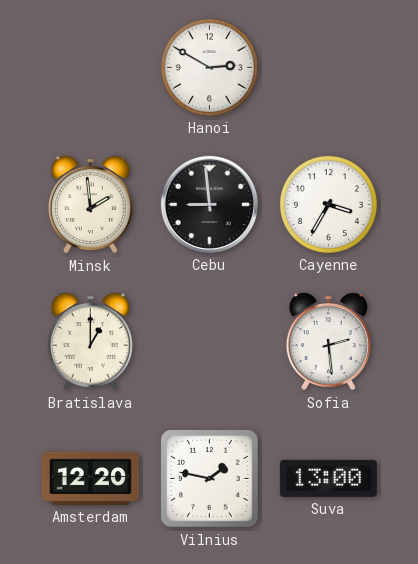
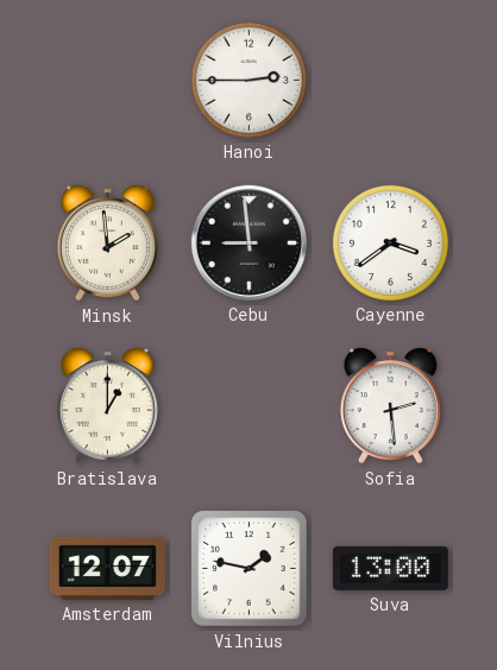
Hanoi: 2:50 -> 2:45 (248, 80)
Cayenne: 3:35 -> 3:39 (390, 242)
Amsterdam: 12:20 -> 12:07 (107, 568)
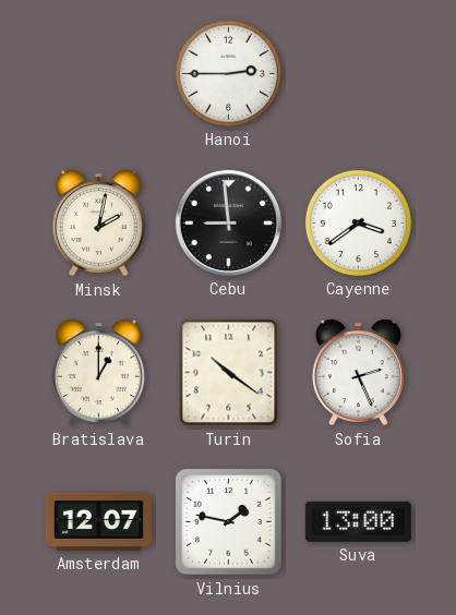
Minsk: 1:59 -> 2:02 (98, 224)
Turin: none -> 10:21 (229, 373)
Sofia: 2:29 -> 2:26 (358, 373)
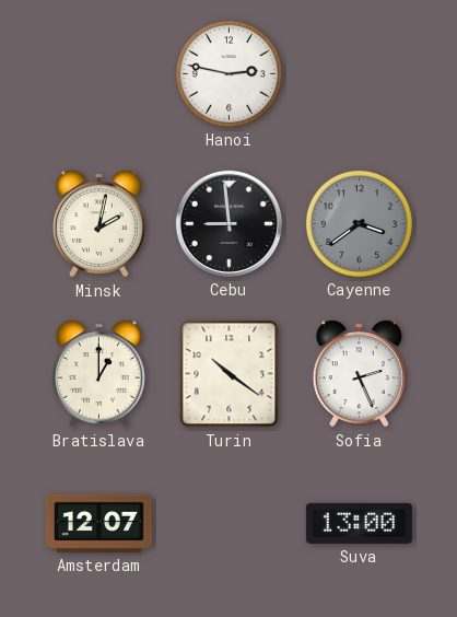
Hanoi: 2:45 -> 2:47 (228, 73)
Cayenne dial: white -> grey (359, 223)
Vilnius: 1:47 -> none (229, 522)
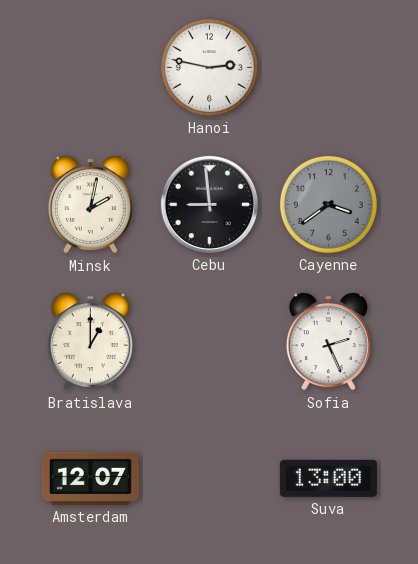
Turin: 10:21 -> none (230, 374)
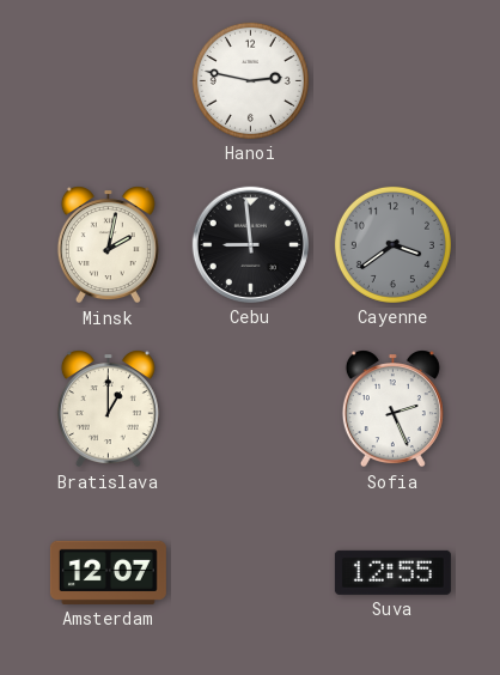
Suva: 13:00 -> 12:55 (392, 572)
